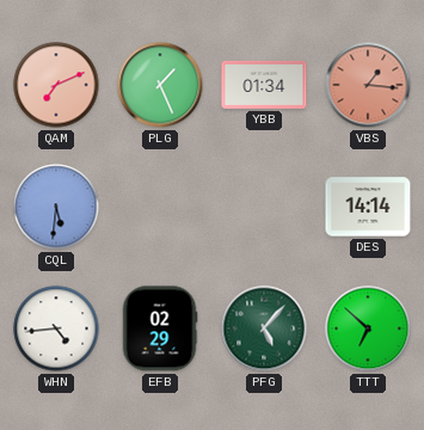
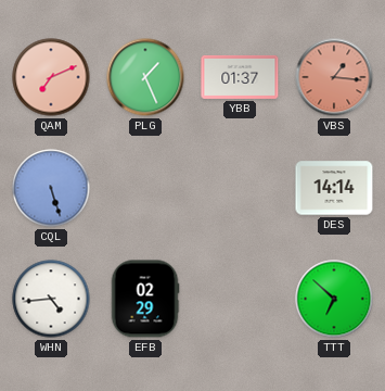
YBB: 01:34 -> 01:37 (240, 77)
CQL: 5:31 -> 5:27 (51, 188)
PFG: 5:07 -> none (264, 328)
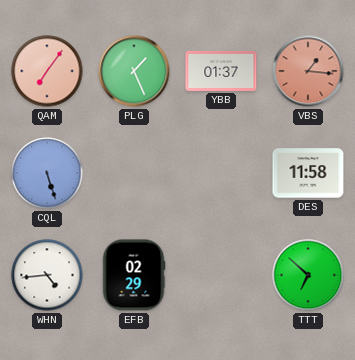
QAM: 7:11 -> 7:06 (47, 71)
DES: 14:14 -> 11:58 (308, 173)
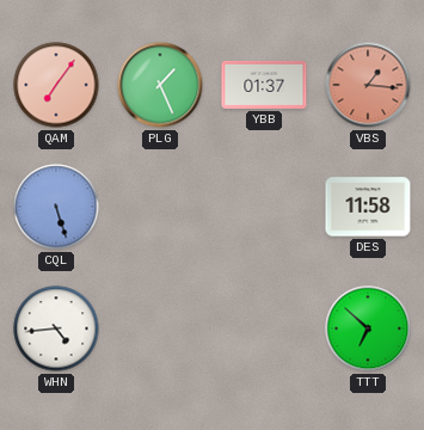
EFB: 02:29 -> none (134, 275)
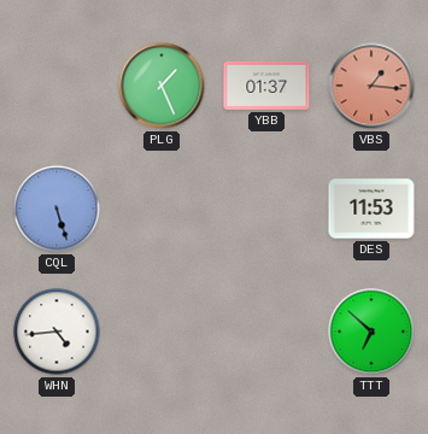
QAM: 7:06 -> none (56, 85)
DES: 11:58 -> 11:53 (371, 209)
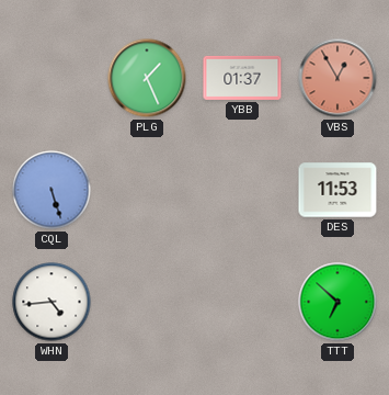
VBS: 1:16 -> 12:55 (337, 78)
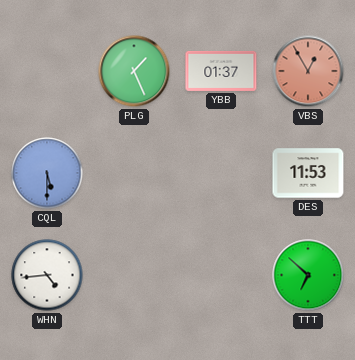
CQL: 5:27 -> 5:30 (47, 173)
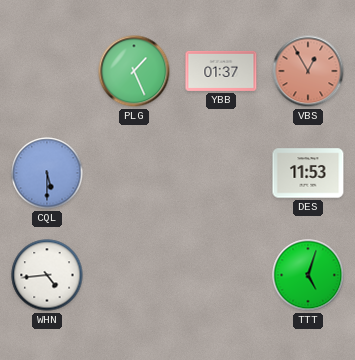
TTT: 6:52 -> 5:03 (308, 275)
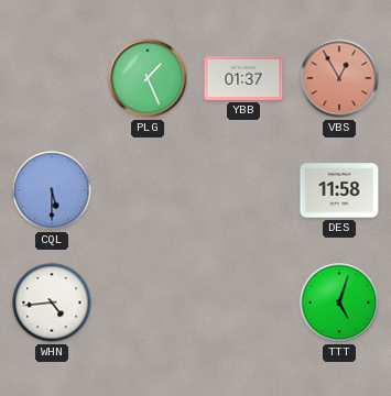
DES: 11:53 -> 11:58 (339, 190)
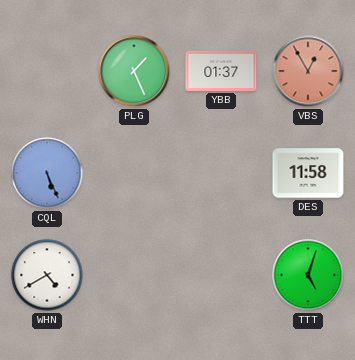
CQL: 5:30 -> 5:26 (47, 173)
WHN: 4:44 -> 4:40 (47, 275)
